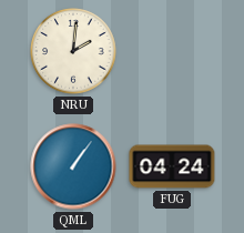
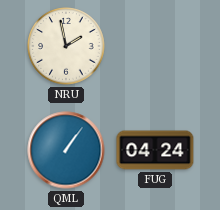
NRU: 2:01 -> 1:58 (66, 46)
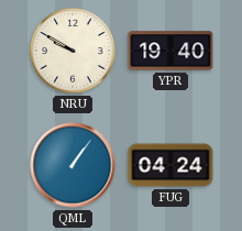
NRU: 1:58 -> 9:50 (73, 51)
YPR: none -> 19:40 (170, 51)
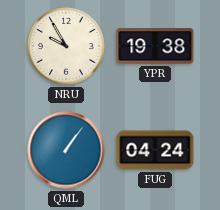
NRU: 9:50 -> 9:55 (66, 46)
YPR: 19:40 -> 19:38 (155, 46)
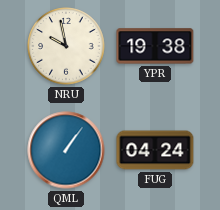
NRU: 9:55 -> 9:58 (66, 46)
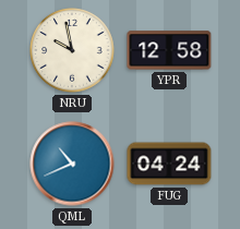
YPR: 19:38 -> 12:58 (169, 50)
QML: 1:06 -> 10:41 (72, 164)
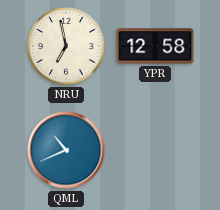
NRU: 9:58 -> 6:58 (66, 46)
FUG: 04:24 -> none (169, 164)
